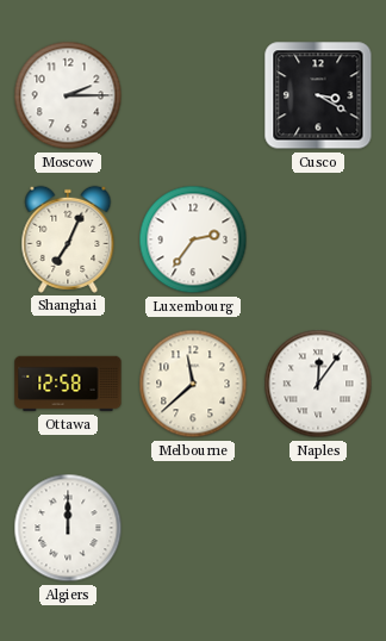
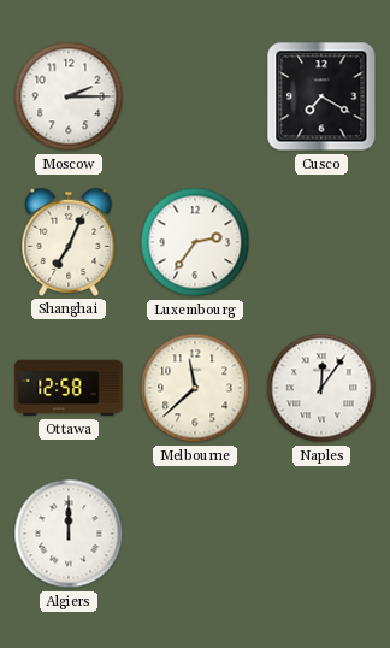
Cusco: 3:20 -> 7:20 (321, 96)
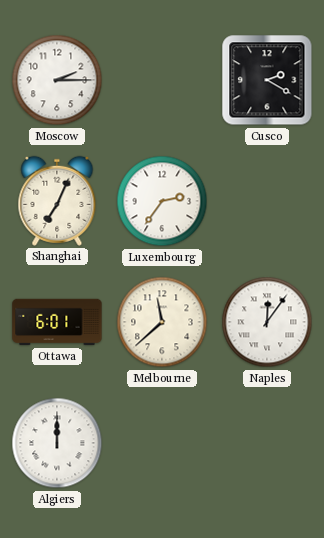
Cusco: 7:20 -> 2:20 (267, 80)
Ottawa: 12:58 -> 6:01 (57, 322)
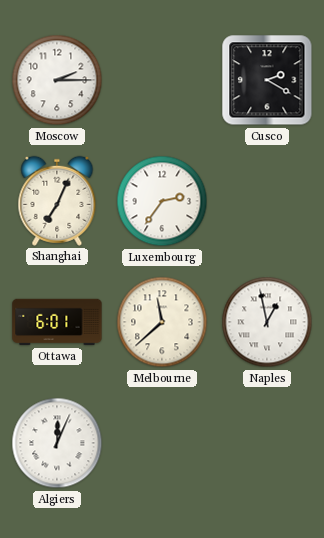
Naples: 12:06 -> 12:58 (267, 322)
Algiers: 12:00 -> 12:04 (57, 443)
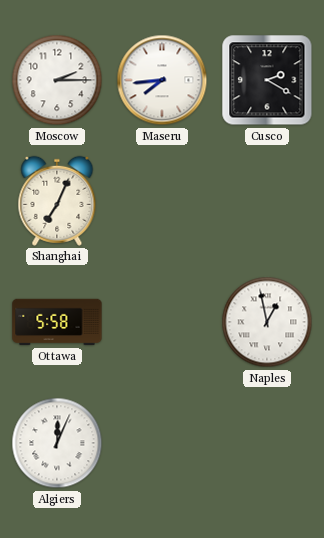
Maseru: none -> 7:44 (162, 80)
Luxembourg: 2:36 -> none (162, 201)
Ottawa: 6:01 -> 5:58 (57, 322)
Melbourne: 11:38 -> none (162, 322)
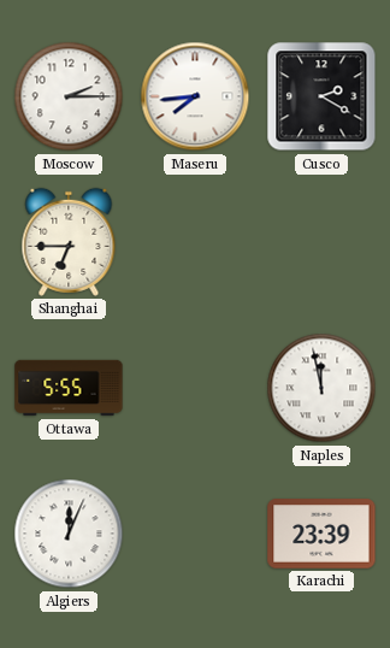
Shanghai: 7:04 -> 6:45 (69, 242)
Ottawa: 5:58 -> 5:55 (69, 388)
Naples: 12:58 -> 11:58 (321, 388)
Karachi: none -> 23:39 (321, 534)
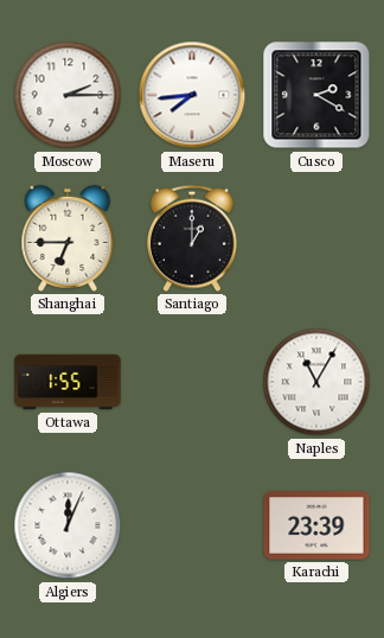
Santiago: none -> 1:00 (192, 238)
Ottawa: 5:55 -> 1:55 (68, 382)
Naples: 11:58 -> 11:05 (316, 382)
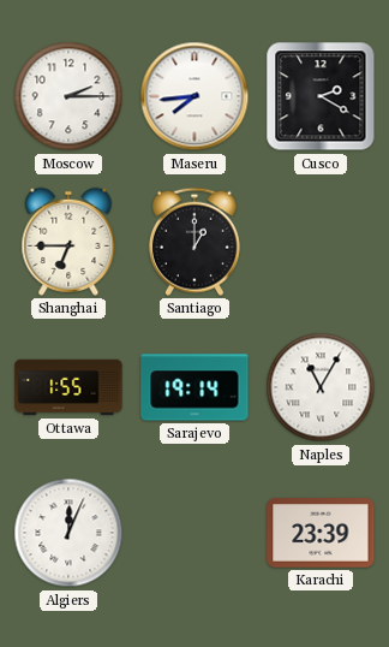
Sarajevo: none -> 19:14 (194, 387)
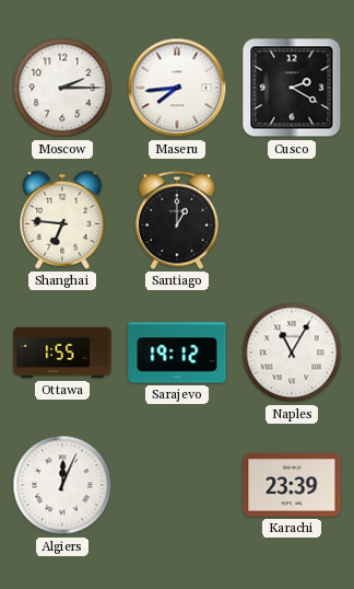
Shanghai: 6:45 -> 6:46 (62, 220)
Sarajevo: 19:14 -> 19:12 (177, 353)
